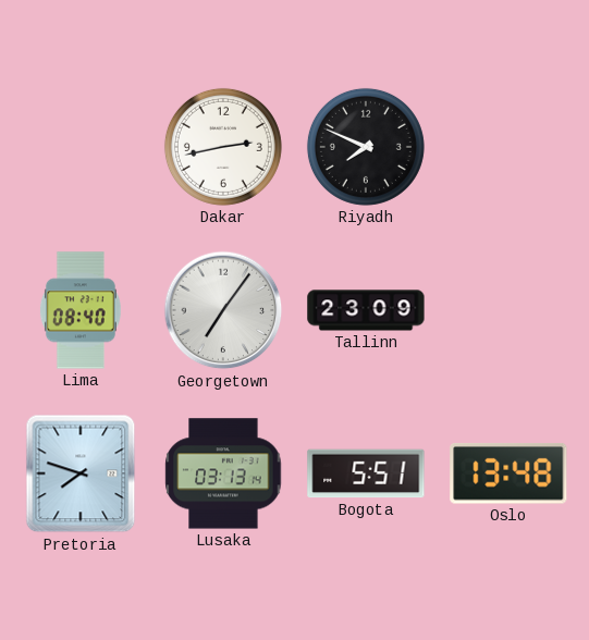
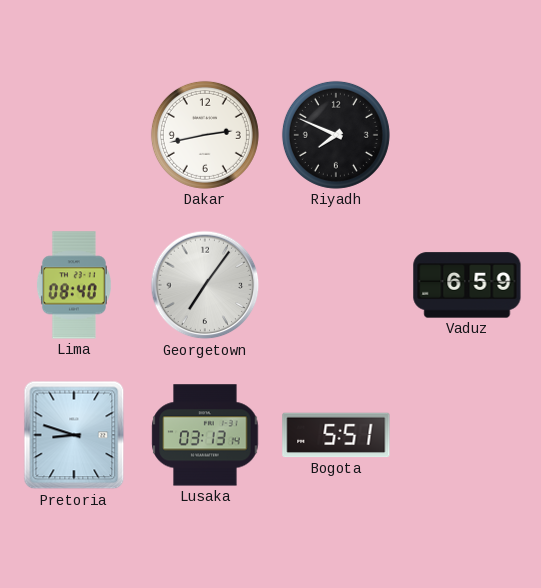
Tallinn: 23:09 -> none (366, 310)
Vaduz: none -> 6:59 (467, 285)
Pretoria: 7:48 -> 8:48 (74, 435)
Oslo: 13:48 -> none (508, 475)
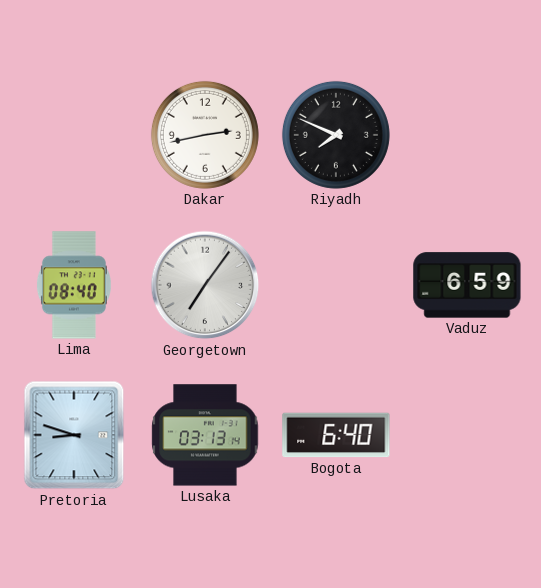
Bogota: 5:51 -> 6:40 (336, 435)
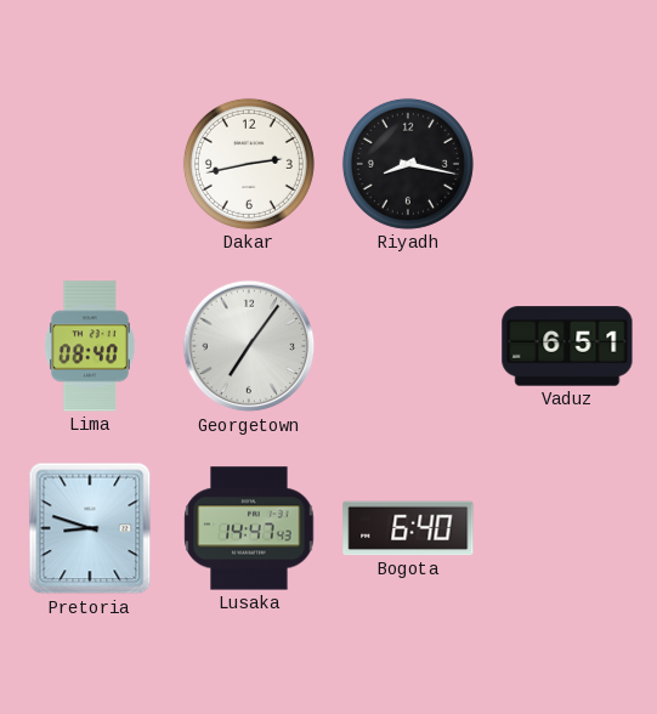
Riyadh: 7:49 -> 8:17 (408, 164)
Vaduz: 6:59 -> 6:51 (567, 346)
Lusaka: 03:13 -> 14:47 (249, 528)
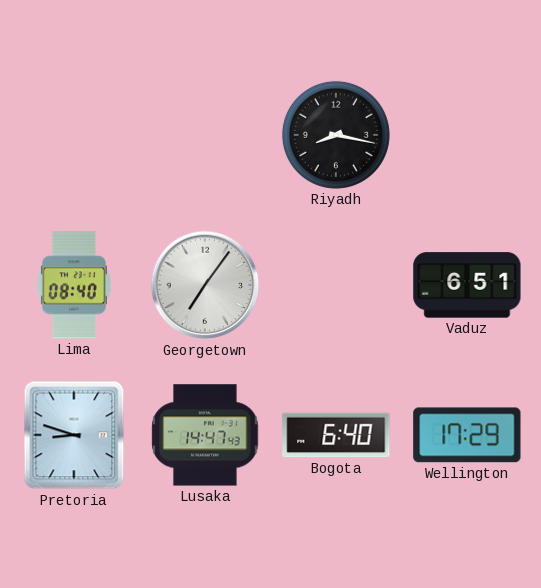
Dakar: 2:43 -> none (249, 164)
Wellington: none -> 17:29 (467, 435)
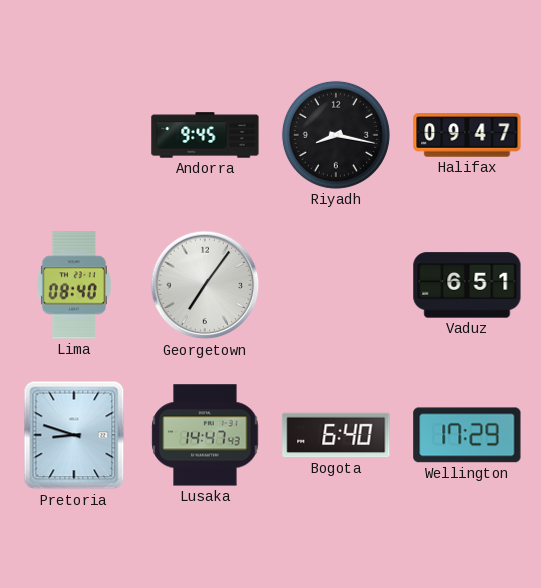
Andorra: none -> 9:45 (205, 135)
Halifax: none -> 09:47 (467, 135)
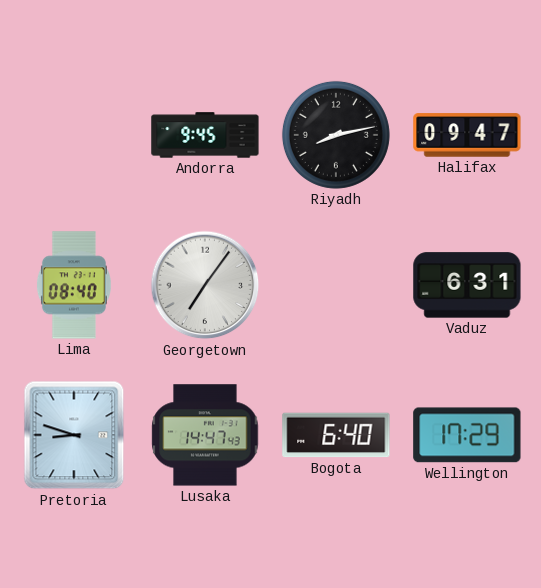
Riyadh: 8:17 -> 8:13 (336, 135)
Vaduz: 6:51 -> 6:31 (467, 285)
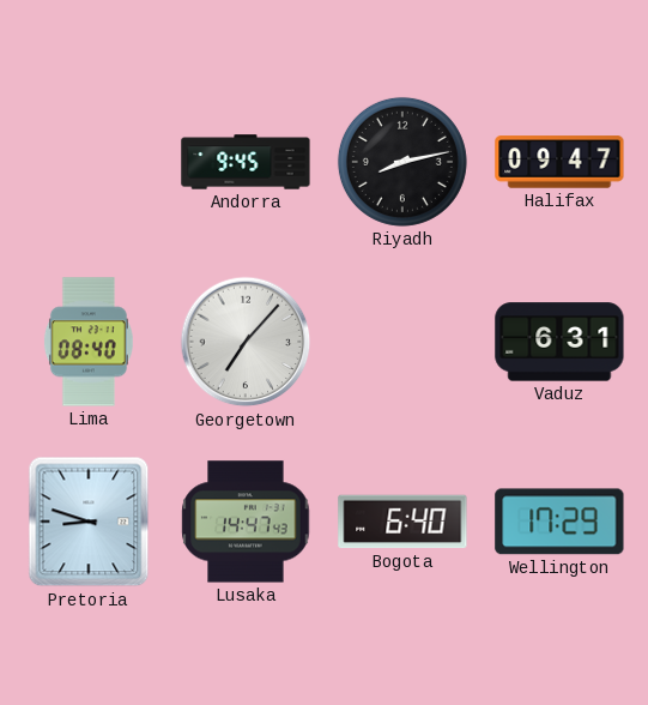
Georgetown: 7:06 -> 7:07 (246, 342)
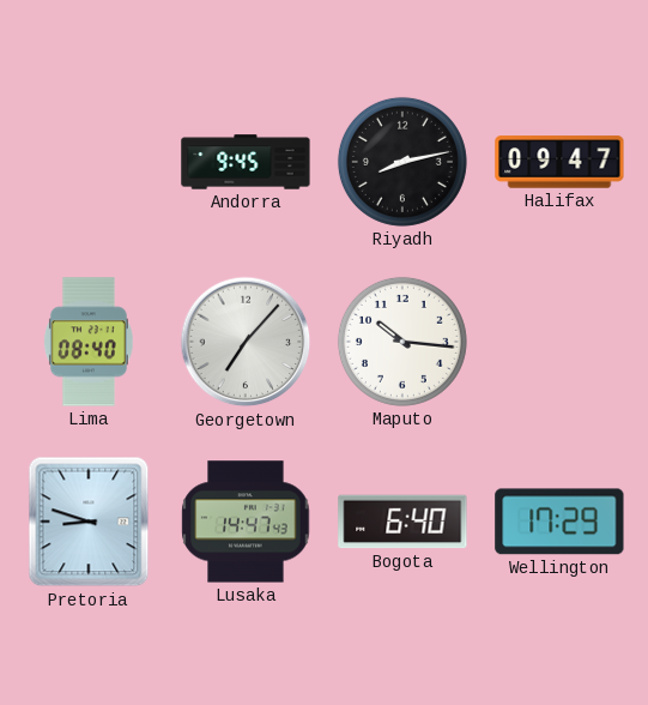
Maputo: none -> 10:16 (402, 342)
Vaduz: 6:31 -> none (559, 342)
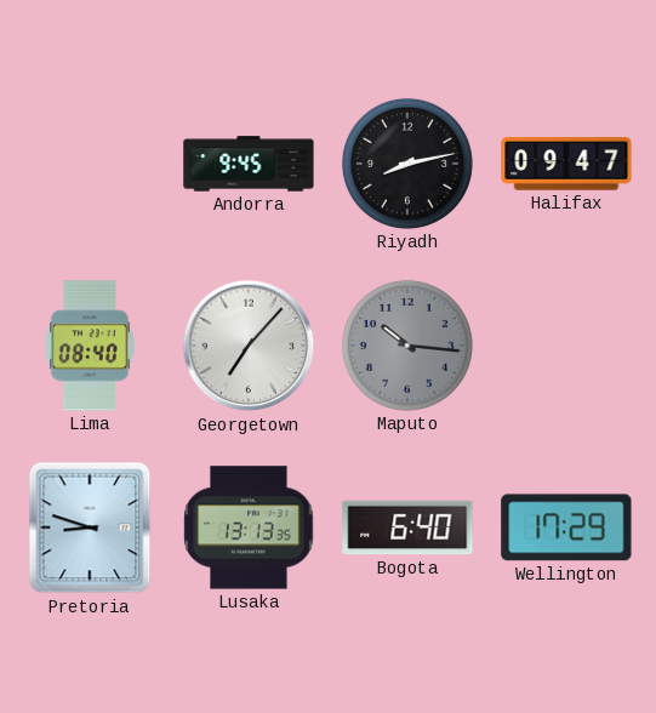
Maputo dial: white -> grey (407, 346)
Lusaka: 14:47 -> 13:13 (249, 527)
